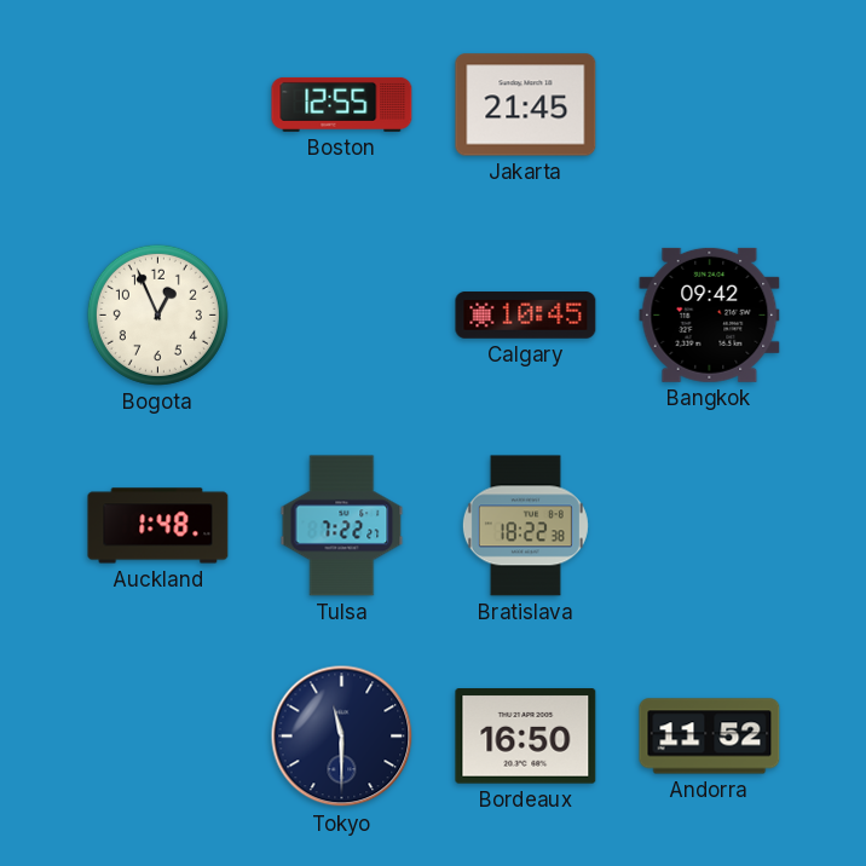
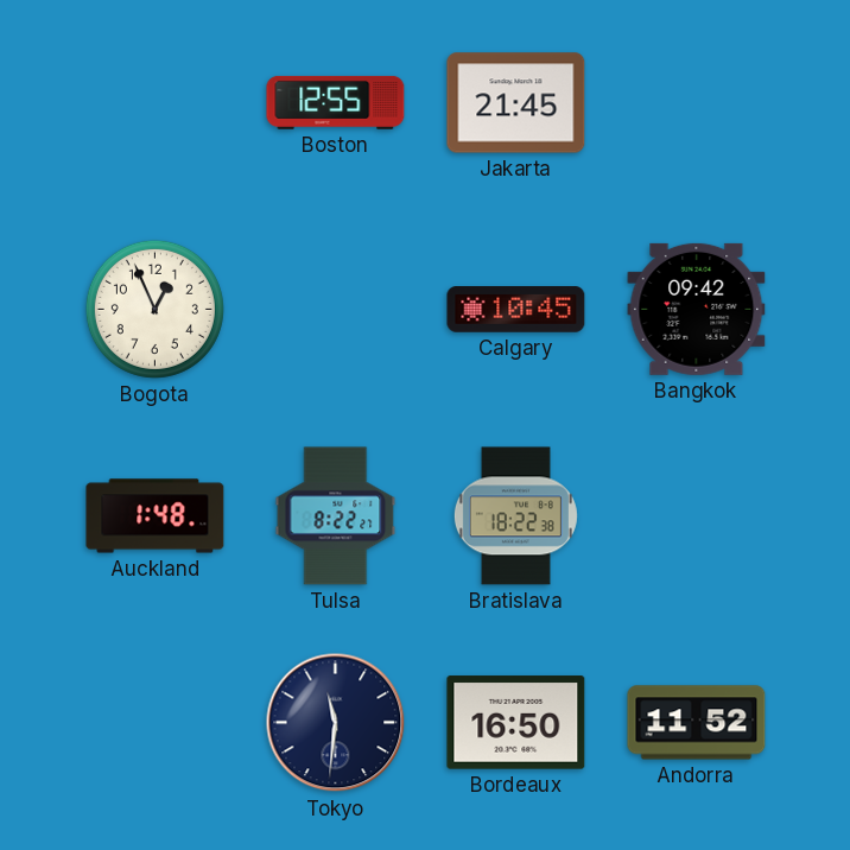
Tulsa: 7:22 -> 8:22 (336, 516)
Tokyo: 11:30 -> 11:31 (336, 723)
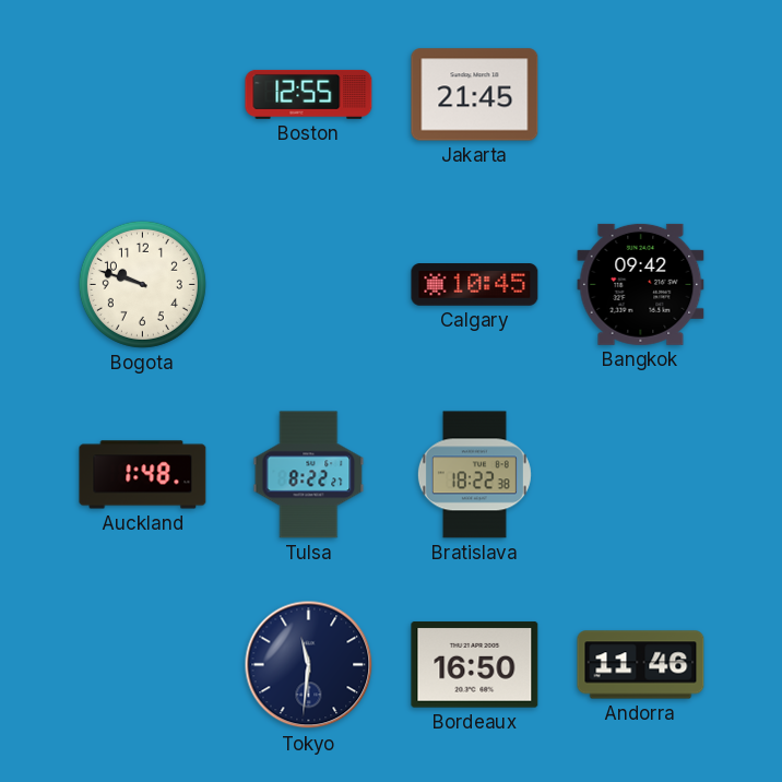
Bogota: 12:56 -> 9:48 (142, 284)
Andorra: 11:52 -> 11:46 (641, 665)
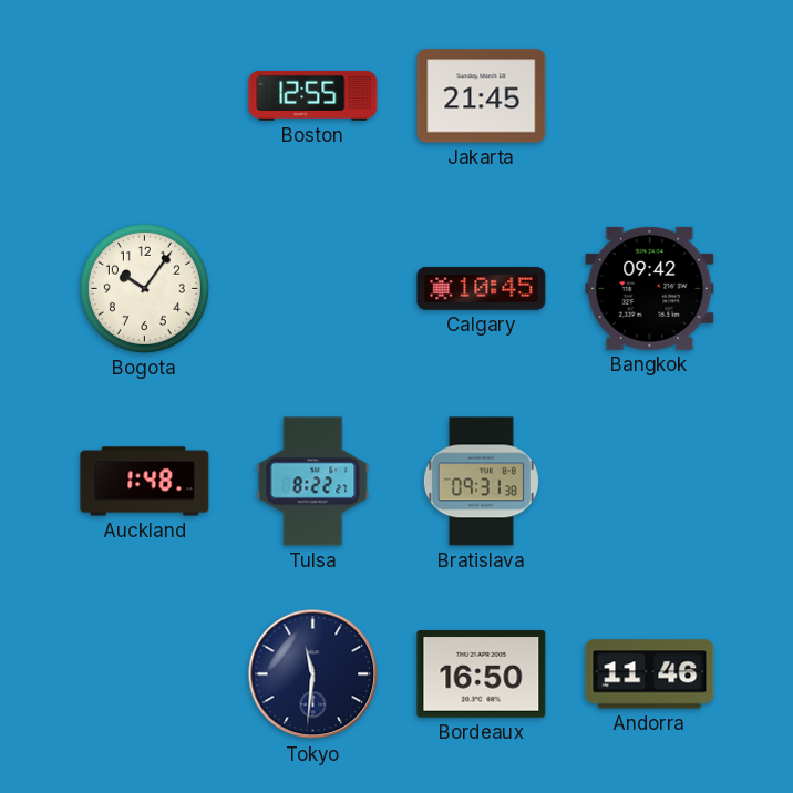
Bogota: 9:48 -> 10:06 (144, 288)
Bratislava: 18:22 -> 09:31 (481, 482)
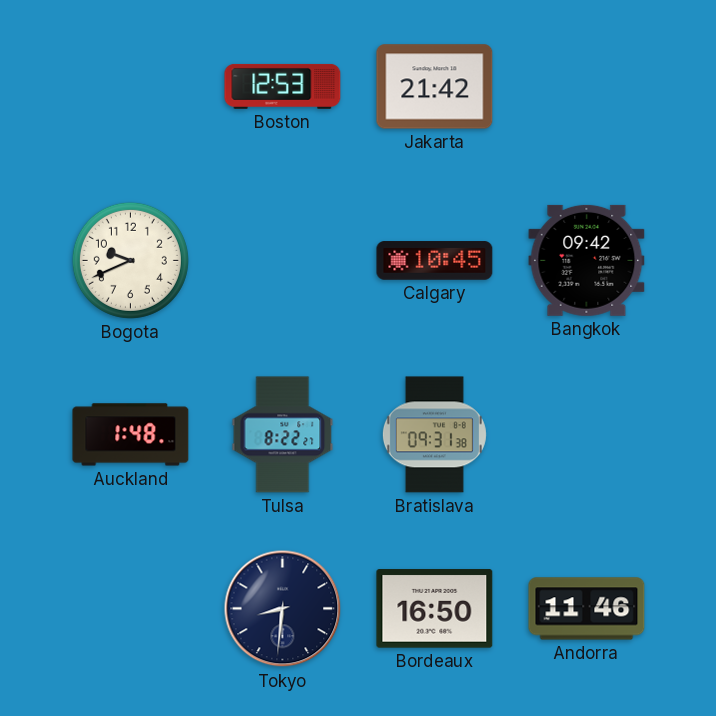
Boston: 12:55 -> 12:53 (283, 86)
Jakarta: 21:45 -> 21:42 (435, 87)
Bogota: 10:06 -> 9:41 (130, 260)
Tokyo: 11:31 -> 8:31 (283, 609)
